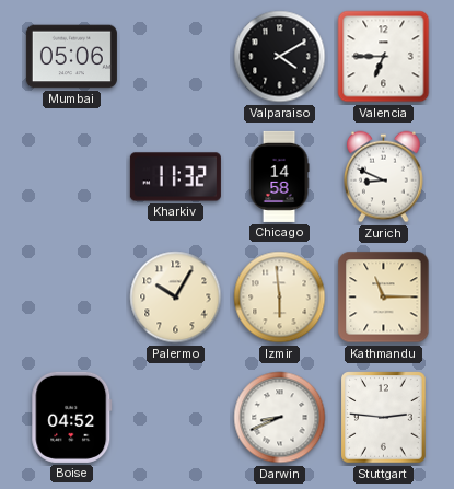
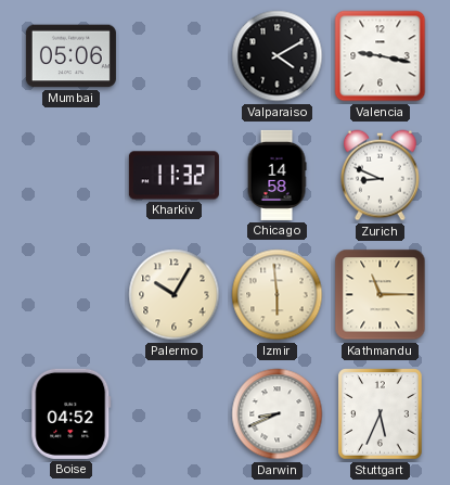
Valencia: 6:45 -> 9:17 (381, 56)
Stuttgart: 2:46 -> 5:34 (381, 414)
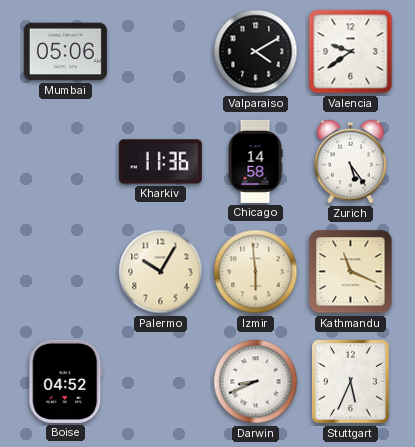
Valencia: 9:17 -> 9:39 (351, 52)
Kharkiv: 11:32 -> 11:36 (160, 162)
Zurich: 8:49 -> 5:24 (351, 162)
Kathmandu: 11:15 -> 11:19 (351, 272)
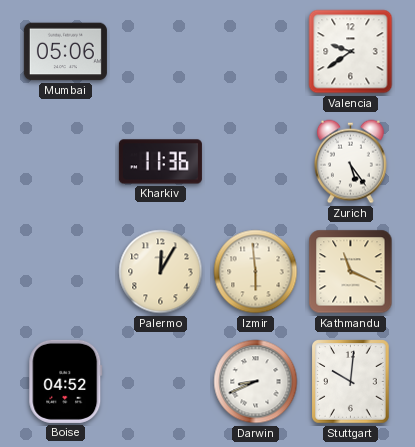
Valparaiso: 4:10 -> none (256, 52)
Chicago: 14:58 -> none (255, 161)
Palermo: 10:05 -> 12:05 (161, 272)
Stuttgart: 5:34 -> 10:01 (351, 382)
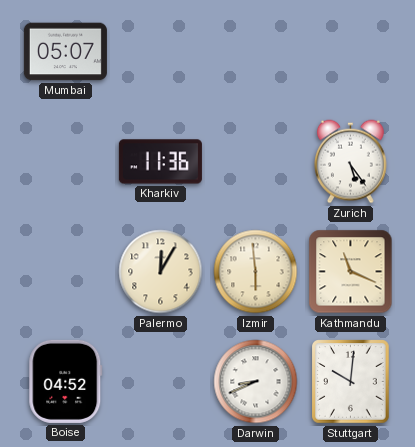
Mumbai: 05:06 -> 05:07 (65, 52)
Valencia: 9:39 -> none (351, 52)
